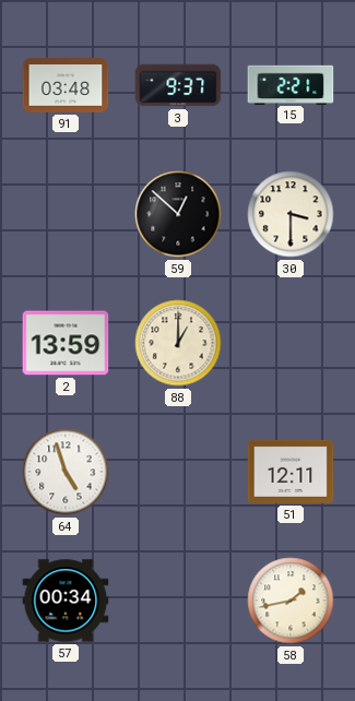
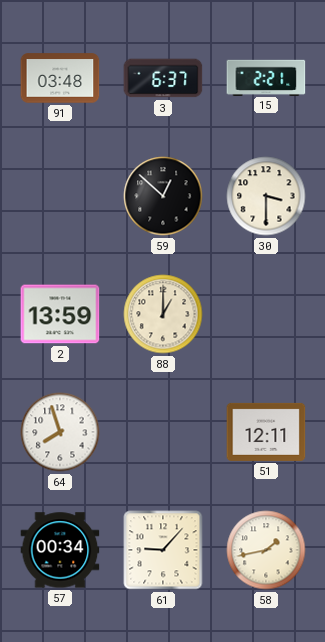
3: 9:37 -> 6:37 (163, 78)
64: 4:57 -> 7:57 (60, 432)
61: none -> 9:07 (163, 550)
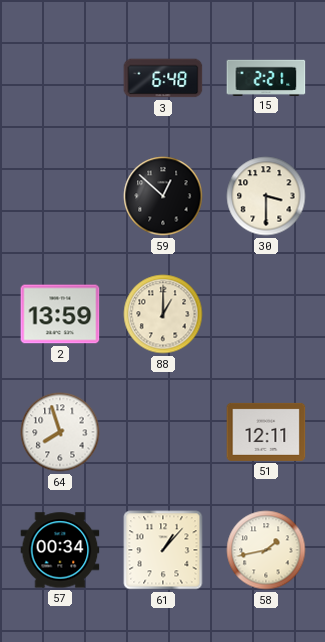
91: 03:48 -> none (60, 78)
3: 6:37 -> 6:48 (163, 78)
61: 9:07 -> 1:07 (163, 550)
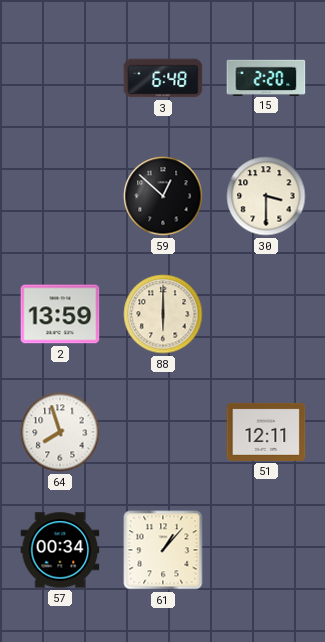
15: 2:21 -> 2:20 (266, 77)
88: 1:00 -> 6:00 (163, 314)
58: 1:43 -> none (266, 550)
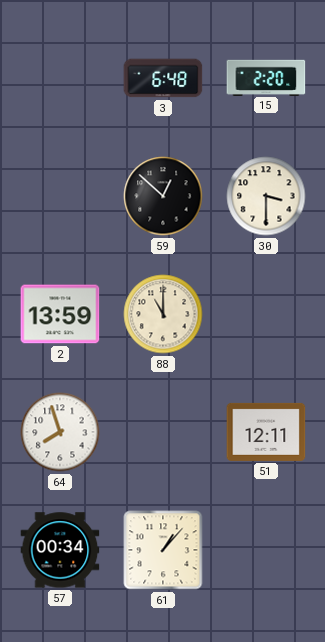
88: 6:00 -> 11:00 (163, 314)
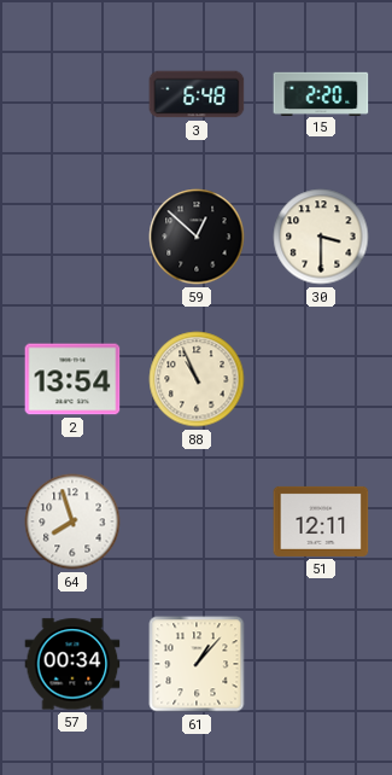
2: 13:59 -> 13:54 (72, 379)
88: 11:00 -> 10:56 (197, 379)
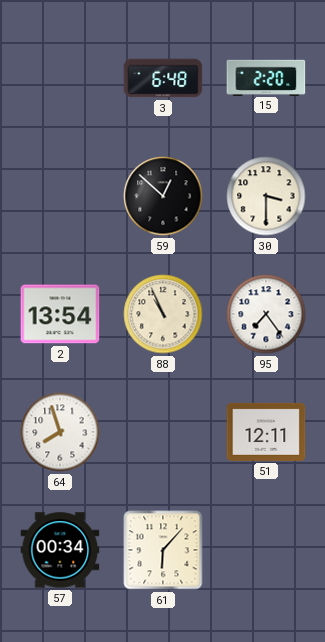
95: none -> 7:24 (266, 314)
61: 1:07 -> 6:07 (163, 550)
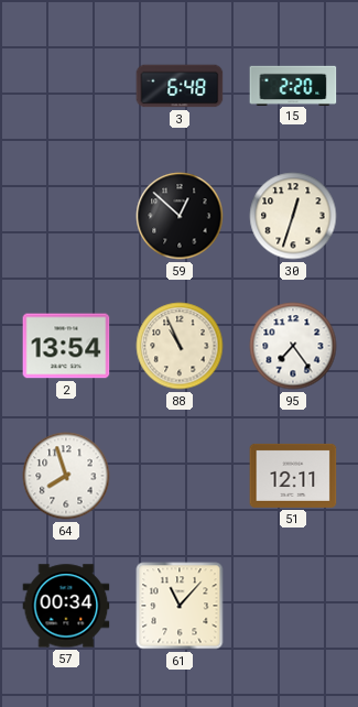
30: 3:30 -> 12:33 (293, 216)
61: 6:07 -> 11:07 (180, 606)
